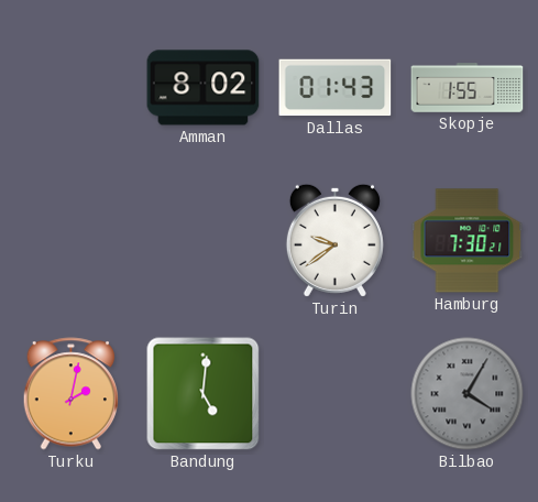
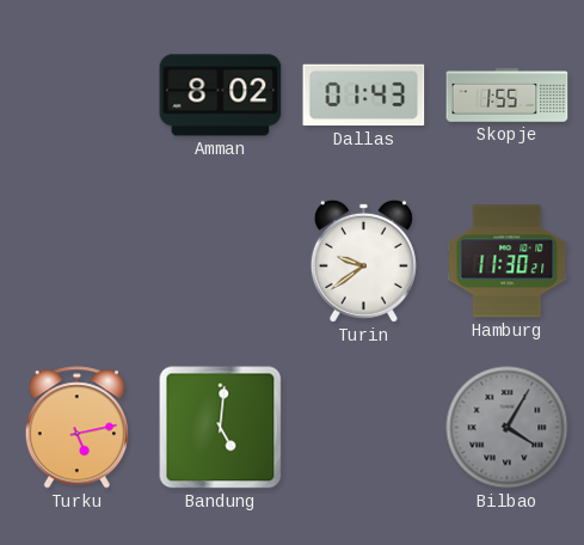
Hamburg: 7:30 -> 11:30 (508, 262)
Turku: 2:02 -> 5:13 (76, 428)
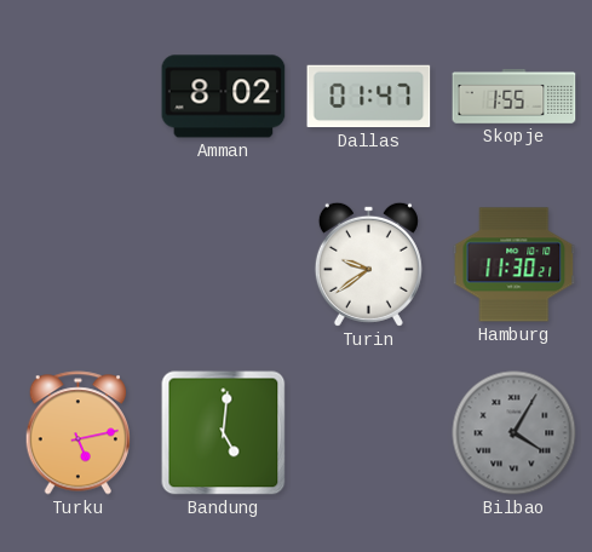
Dallas: 01:43 -> 01:47 (369, 97)
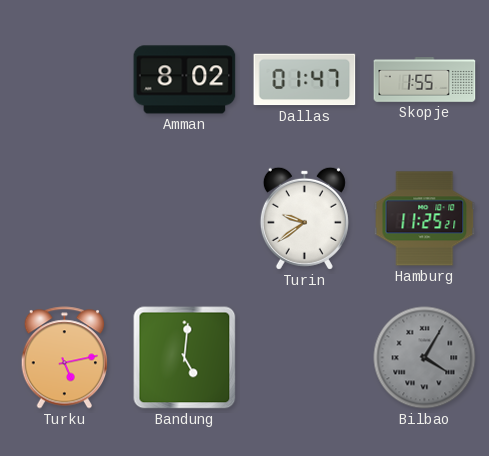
Hamburg: 11:30 -> 11:25 (425, 219)
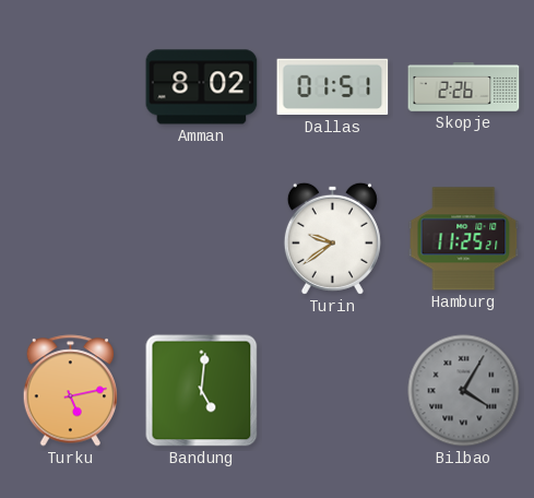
Dallas: 01:47 -> 01:51 (333, 87)
Skopje: 1:55 -> 2:26 (464, 87)
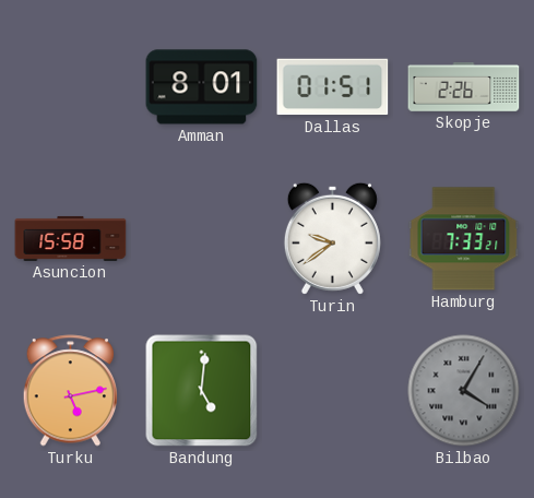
Amman: 8:02 -> 8:01 (202, 87)
Asuncion: none -> 15:58 (71, 238)
Hamburg: 11:25 -> 7:33 (464, 239)
